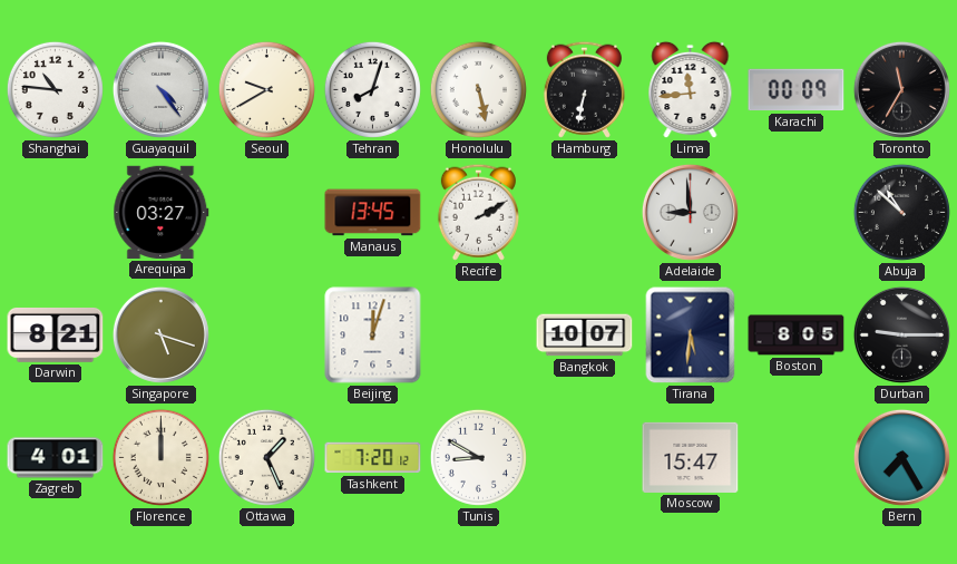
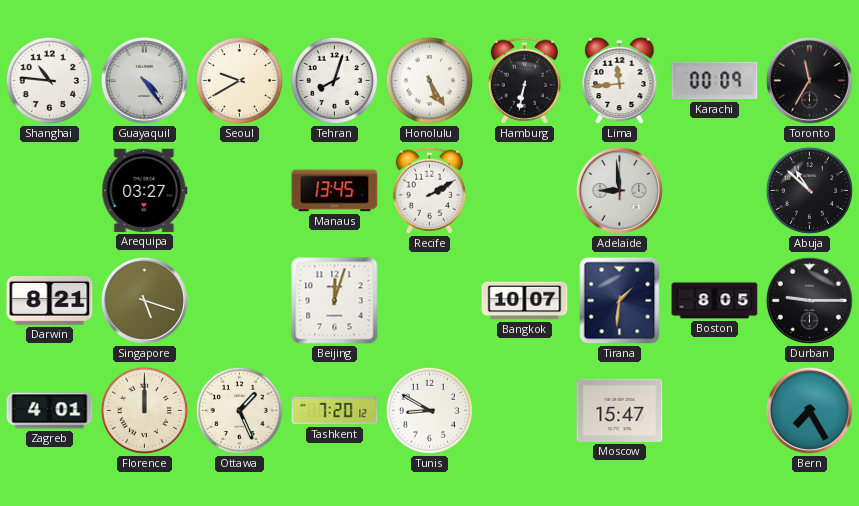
Honolulu: 5:28 -> 5:25 (429, 80)
Tirana: 5:31 -> 1:31 (620, 301)
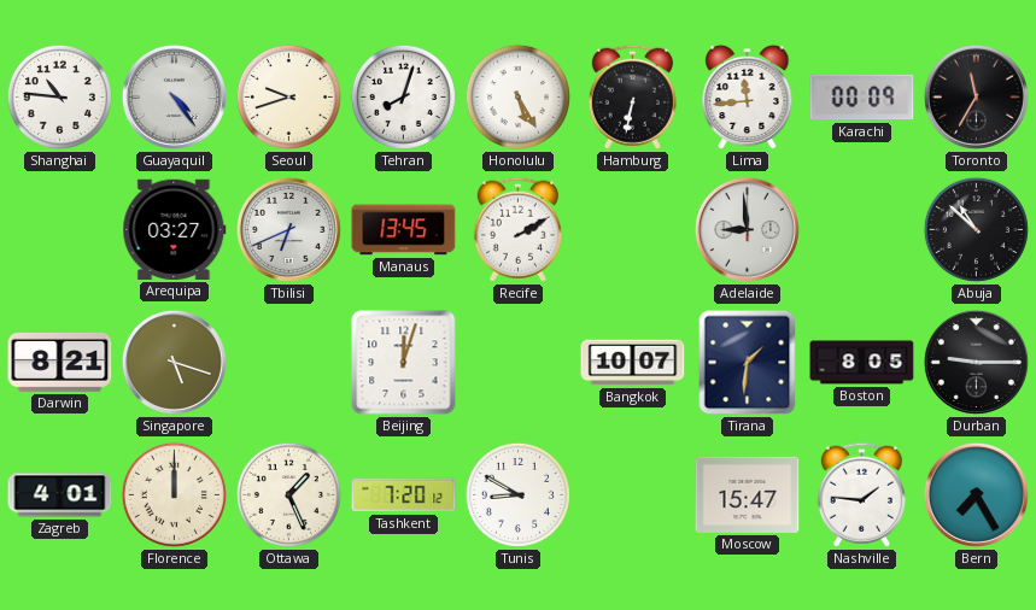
Seoul: 9:40 -> 9:42 (288, 96)
Tbilisi: none -> 6:41 (288, 229)
Nashville: none -> 1:46 (861, 494)
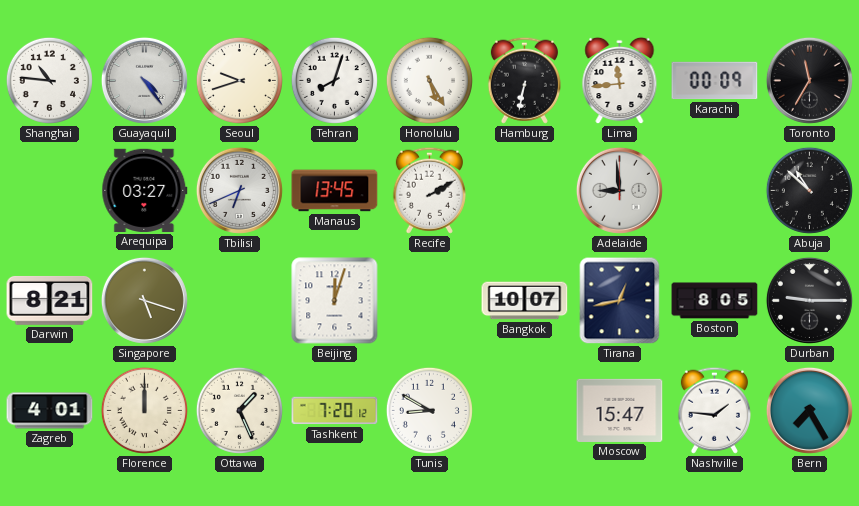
Tirana: 1:31 -> 12:43 (620, 301)
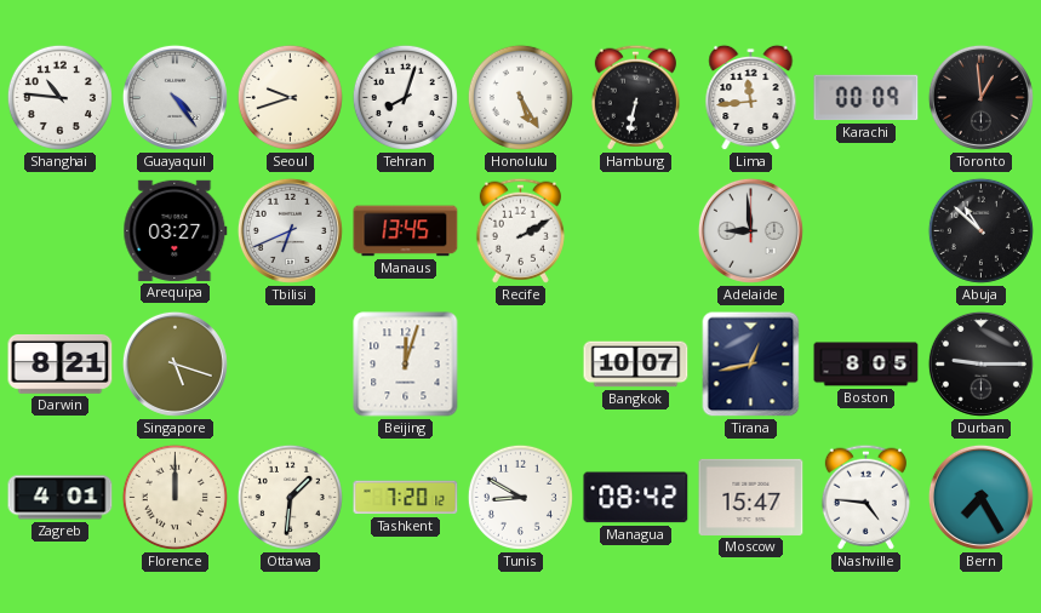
Toronto: 11:35 -> 12:59 (980, 97)
Ottawa: 1:26 -> 1:31 (290, 497)
Managua: none -> 08:42 (636, 498)
Nashville: 1:46 -> 4:46 (865, 497)
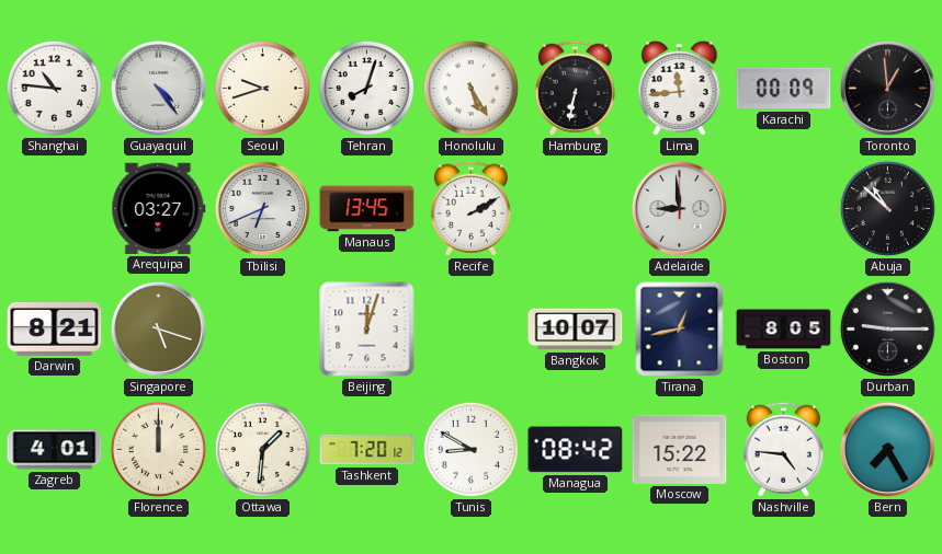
Moscow: 15:47 -> 15:22 (680, 449)
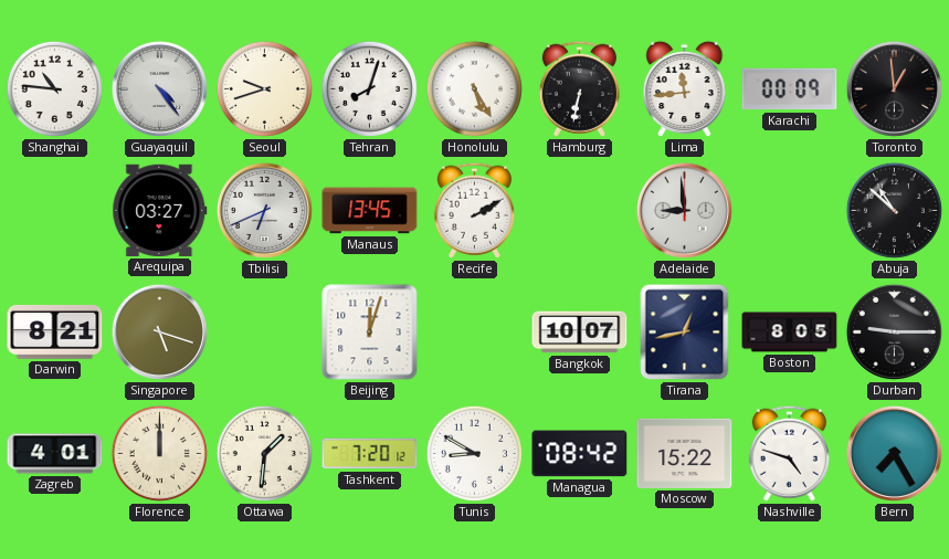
Nashville: 4:46 -> 4:48 (789, 453)
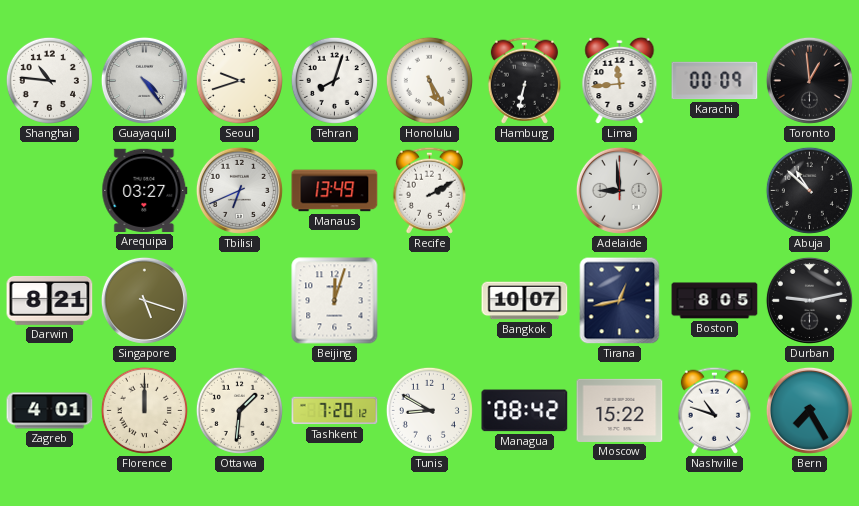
Manaus: 13:45 -> 13:49 (335, 191)
Durban: 9:15 -> 9:13 (809, 300)
Nashville: 4:48 -> 10:48 (714, 410)
